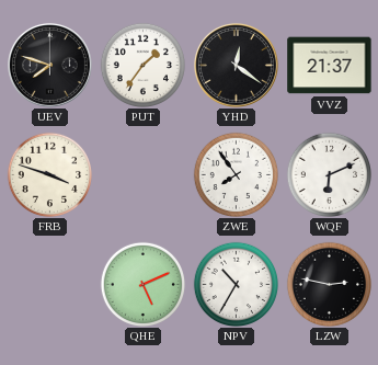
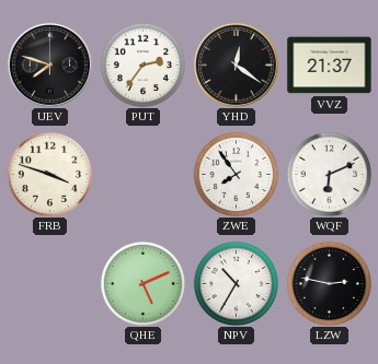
PUT: 1:36 -> 2:36 (142, 64)
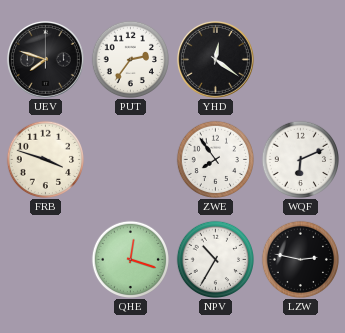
VVZ: 21:37 -> none (330, 66)
QHE: 5:11 -> 12:18 (130, 259)
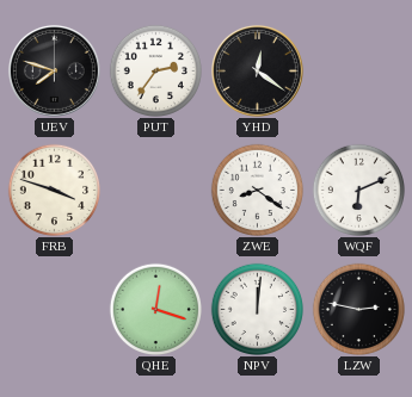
ZWE: 7:54 -> 8:21 (257, 190)
NPV: 10:35 -> 12:01 (257, 309)
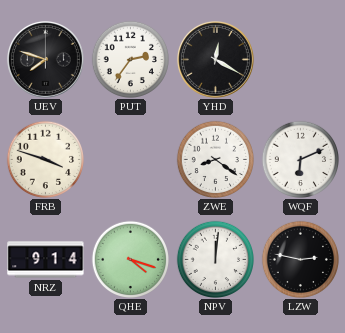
YHD: 12:21 -> 12:20 (215, 59)
NRZ: none -> 9:14 (46, 260)
QHE: 12:18 -> 4:18 (130, 259)
